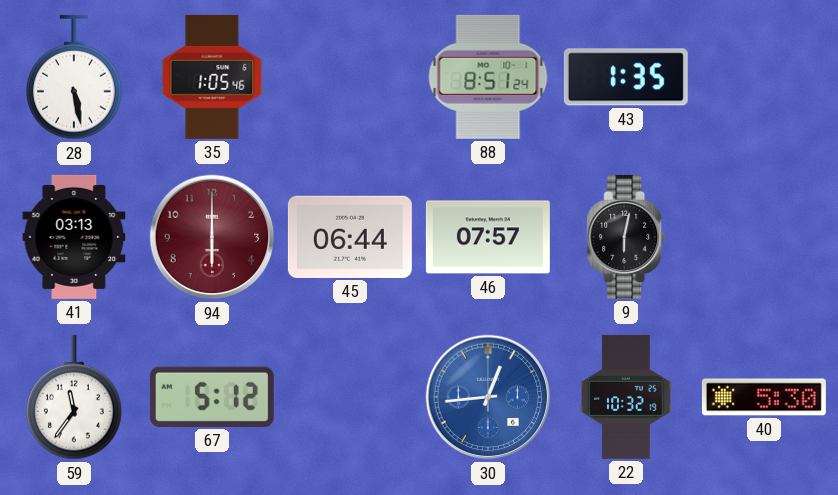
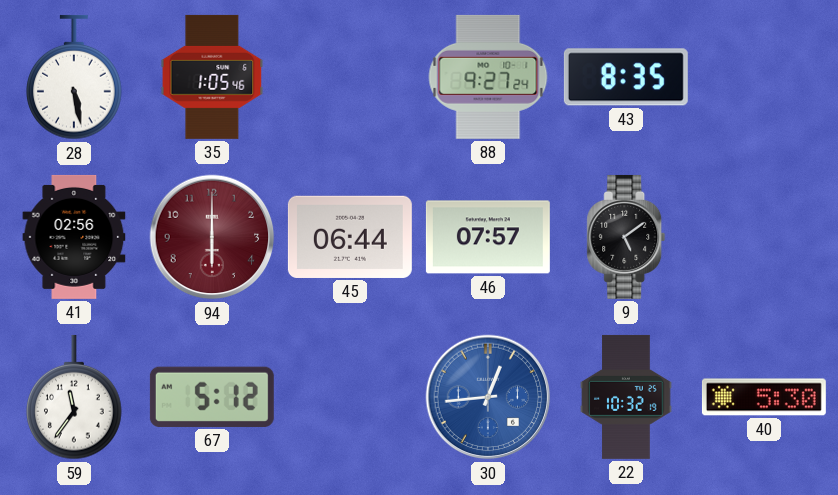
88: 8:51 -> 9:27 (488, 77)
43: 1:35 -> 8:35 (626, 77)
41: 03:13 -> 02:56 (74, 237)
9: 6:02 -> 5:09 (626, 237)
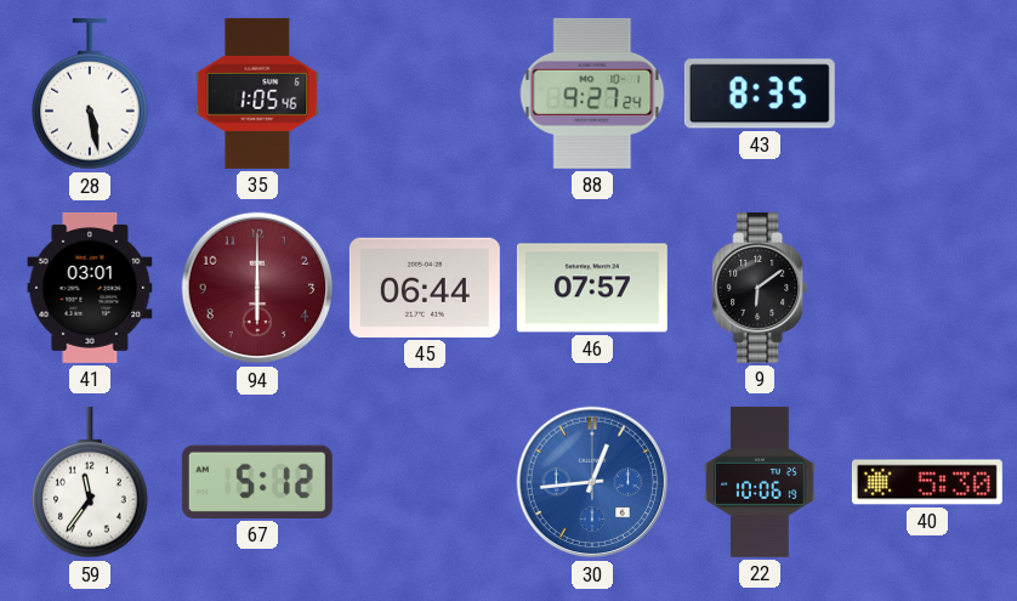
41: 02:56 -> 03:01 (90, 288)
9: 5:09 -> 6:09 (760, 288)
22: 10:32 -> 10:06 (760, 482)
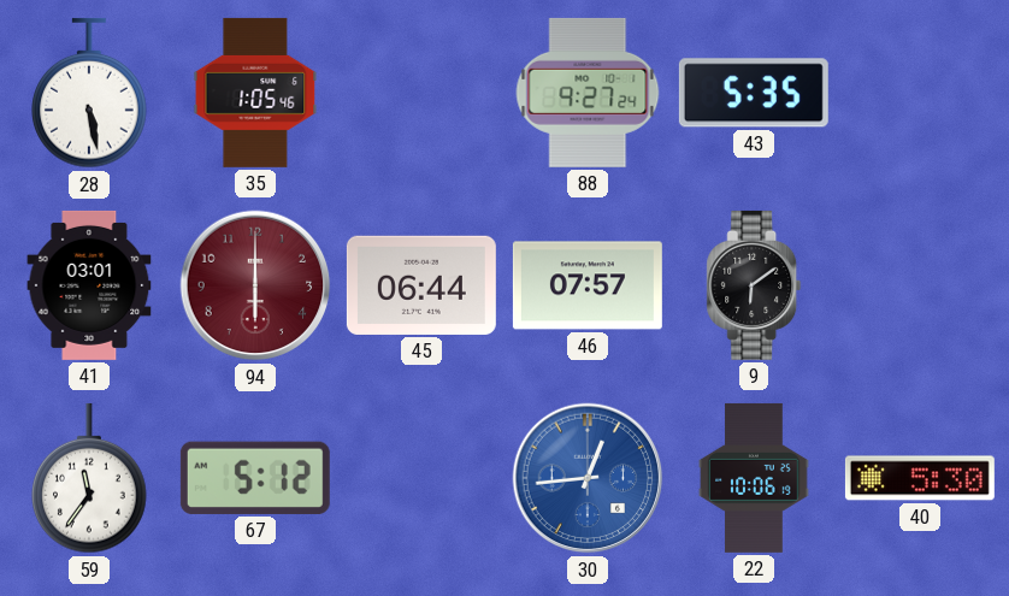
43: 8:35 -> 5:35 (754, 93)
